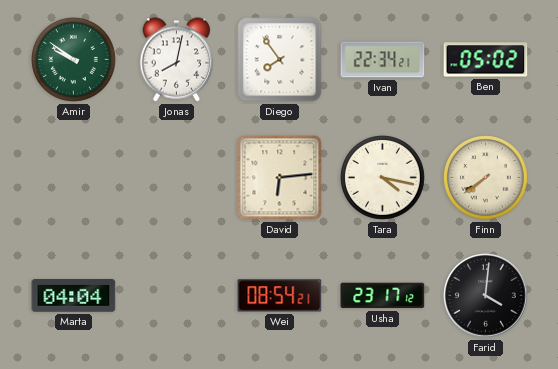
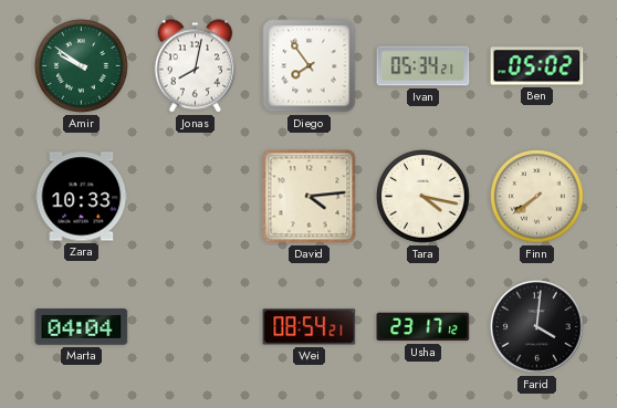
Ivan: 22:34 -> 05:34 (423, 66)
Zara: none -> 10:33 (82, 197)
David: 6:14 -> 4:14 (310, 197)
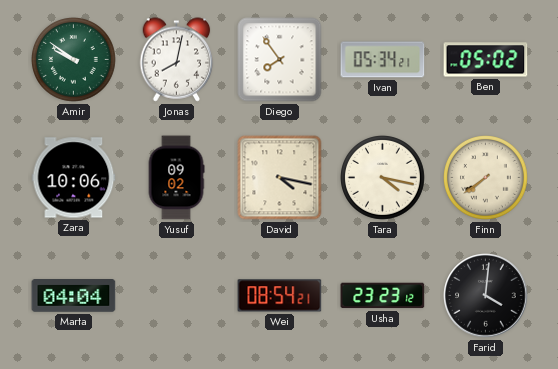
Zara: 10:33 -> 10:06 (74, 178)
Yusuf: none -> 09:02 (176, 178)
David: 4:14 -> 4:17 (280, 178)
Usha: 23:17 -> 23:23 (383, 296)
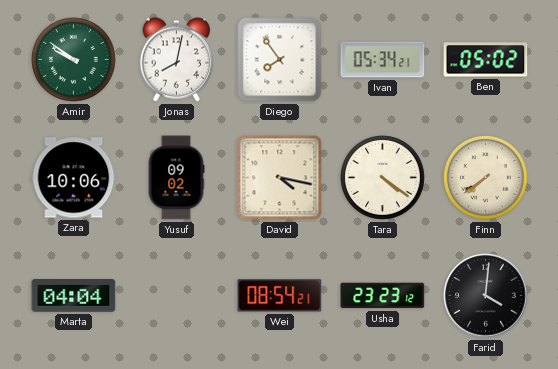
Tara: 4:17 -> 4:21 (383, 178)
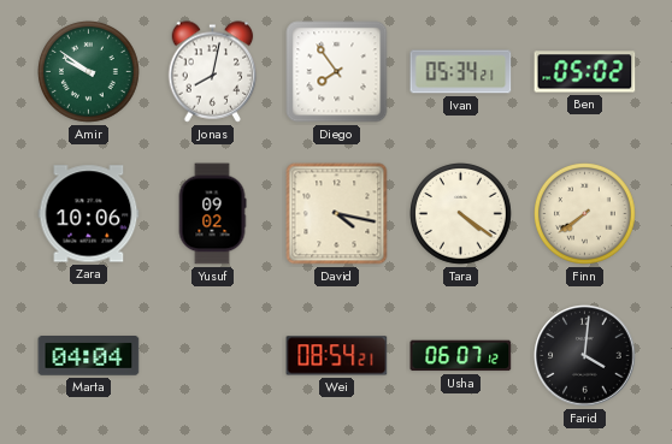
Usha: 23:23 -> 06:07 (461, 356)
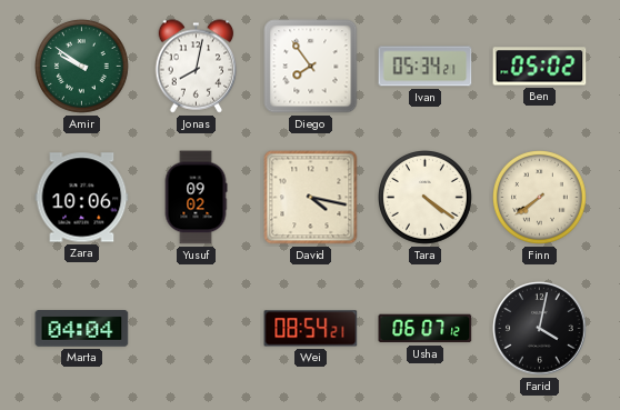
Farid: 4:01 -> 4:02 (540, 329)
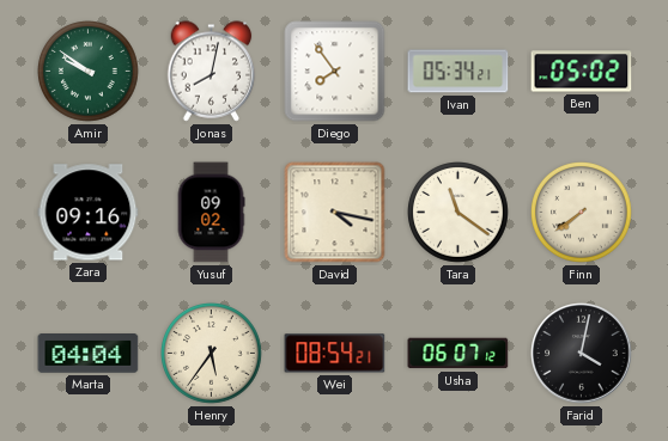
Zara: 10:06 -> 09:16 (89, 213)
Tara: 4:21 -> 11:21 (459, 213)
Henry: none -> 5:36 (212, 354)
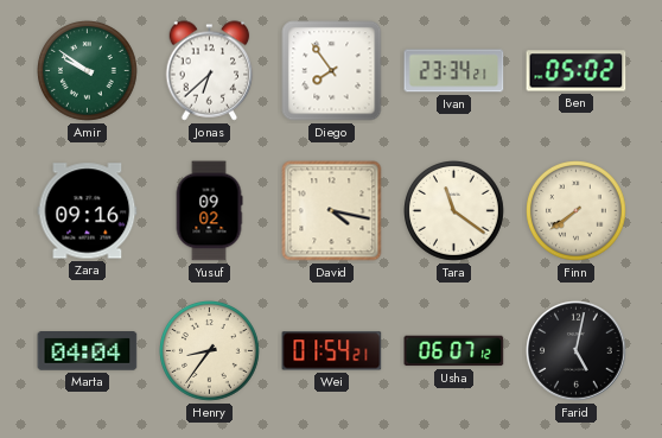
Jonas: 8:02 -> 6:38 (210, 71)
Ivan: 05:34 -> 23:34 (454, 71)
Henry: 5:36 -> 8:36 (210, 351)
Wei: 08:54 -> 01:54 (332, 351)
Farid: 4:02 -> 5:02 (577, 351)
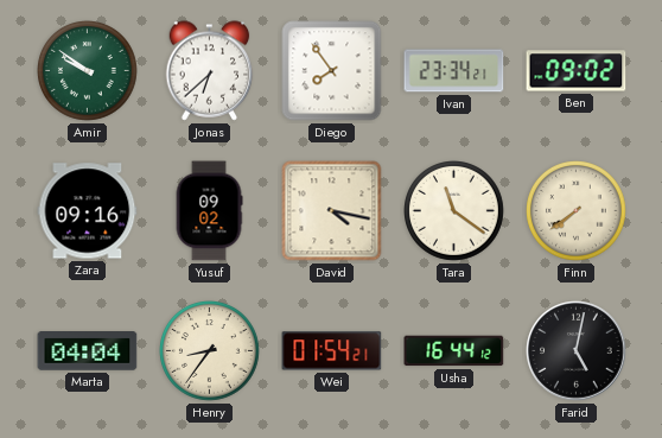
Ben: 05:02 -> 09:02 (577, 71)
Usha: 06:07 -> 16:44 (454, 351)
